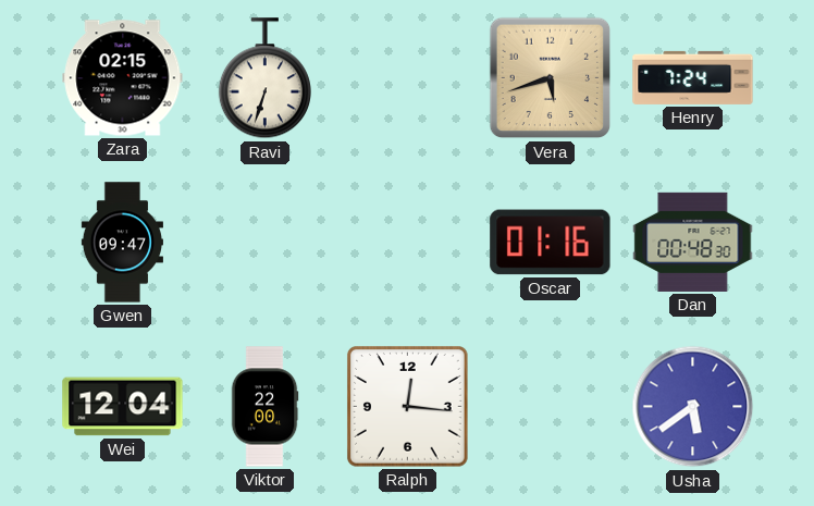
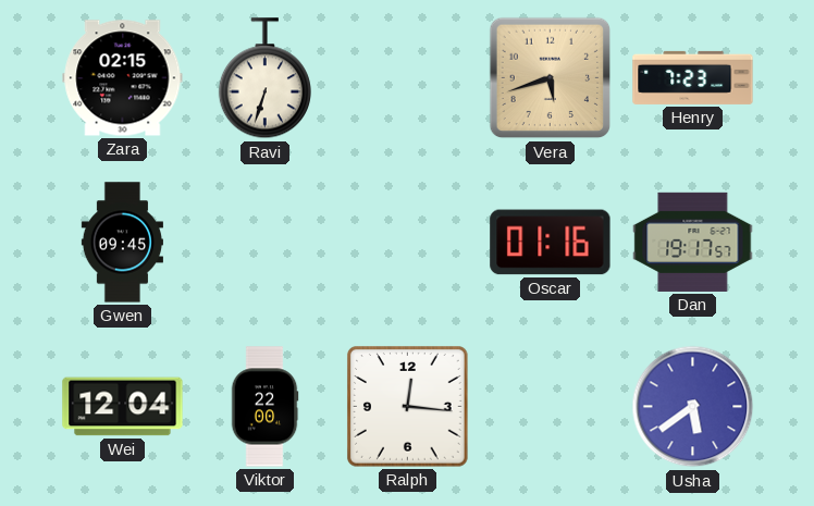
Henry: 7:24 -> 7:23 (693, 77)
Gwen: 09:47 -> 09:45 (122, 243)
Dan: 00:48 -> 19:17 (693, 242)
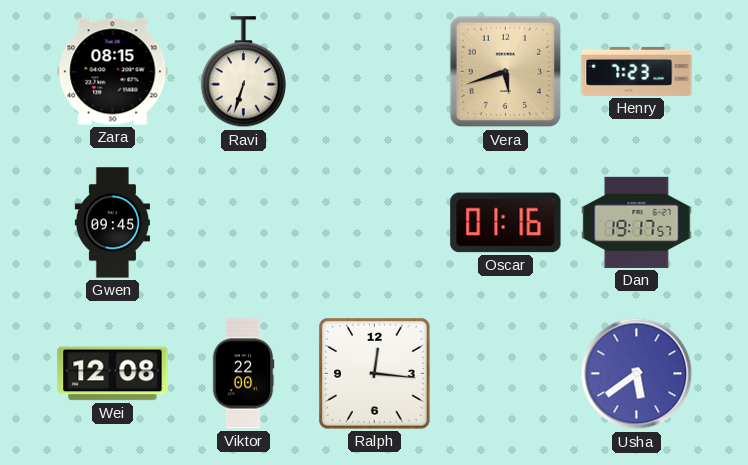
Zara: 02:15 -> 08:15 (113, 72)
Wei: 12:04 -> 12:08 (113, 374)
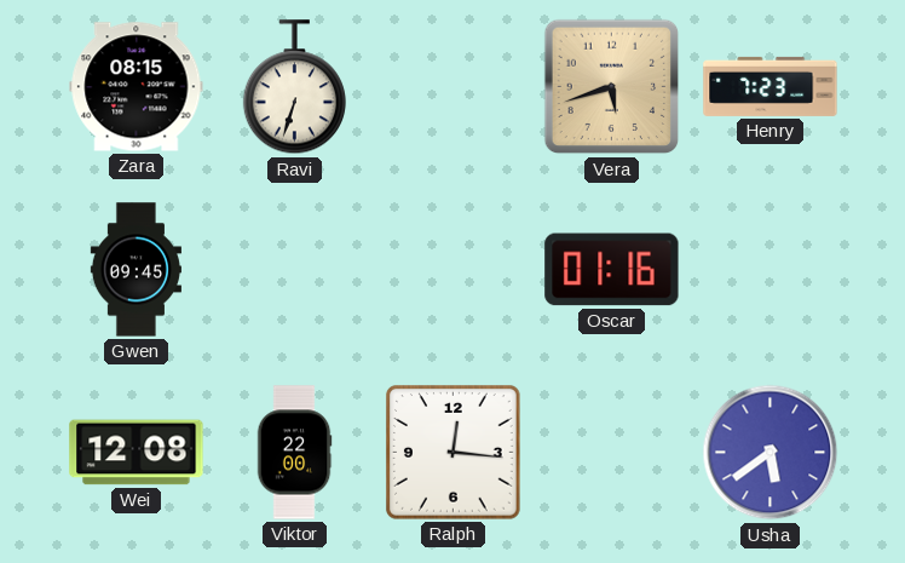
Dan: 19:17 -> none (637, 222)
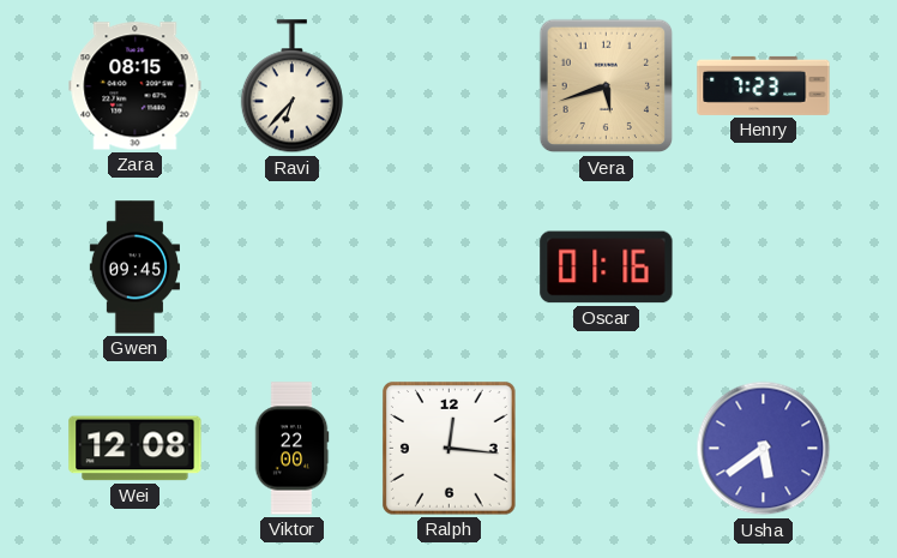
Ravi: 6:33 -> 6:37 (291, 86)
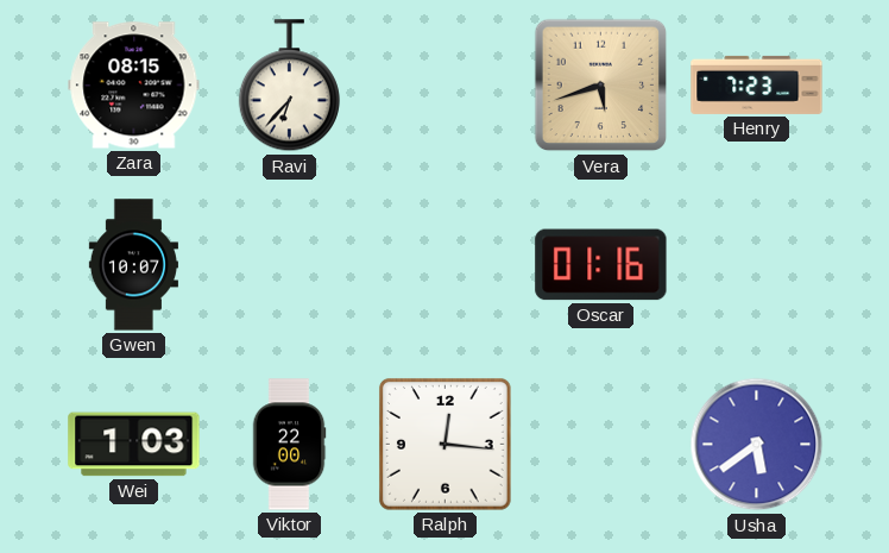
Gwen: 09:45 -> 10:07 (133, 265)
Wei: 12:08 -> 1:03 (134, 445)
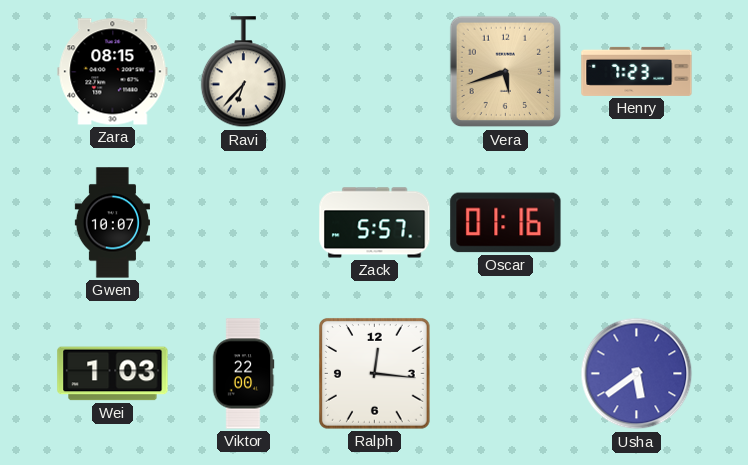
Zack: none -> 5:57 (375, 223)
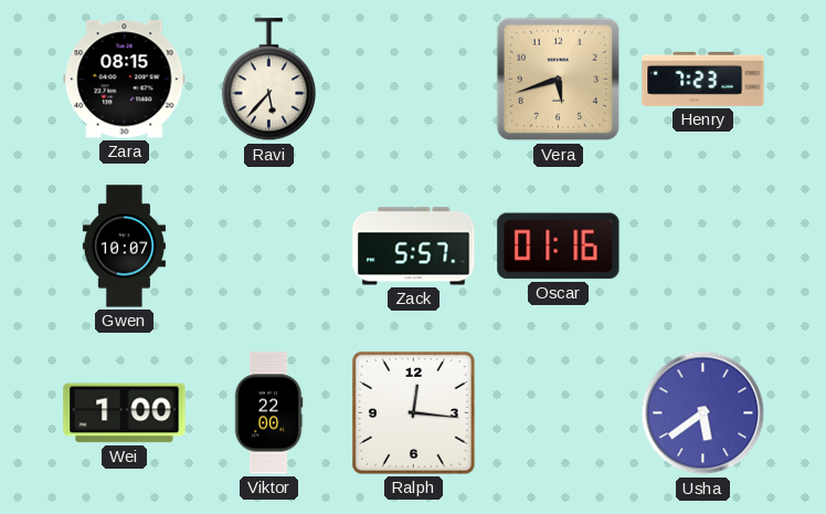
Ravi: 6:37 -> 5:37 (268, 80)
Wei: 1:03 -> 1:00 (125, 413)
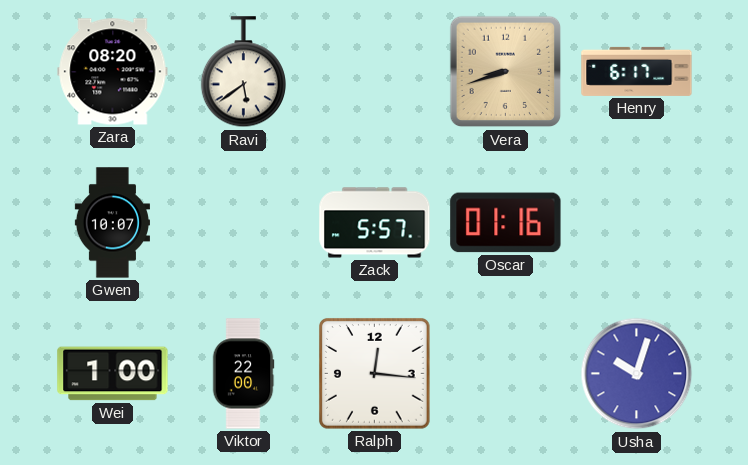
Zara: 08:15 -> 08:20 (113, 72)
Ravi: 5:37 -> 5:39 (243, 72)
Vera: 5:42 -> 8:42 (506, 72)
Henry: 7:23 -> 6:17 (637, 71)
Usha: 5:39 -> 10:03 (637, 374)
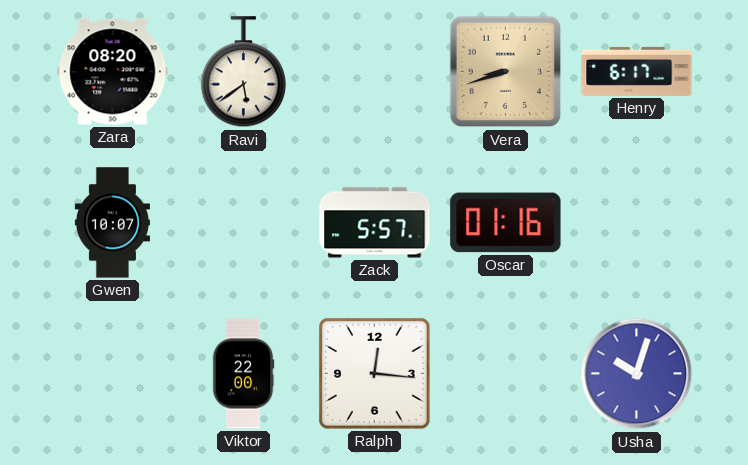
Wei: 1:00 -> none (113, 374)
